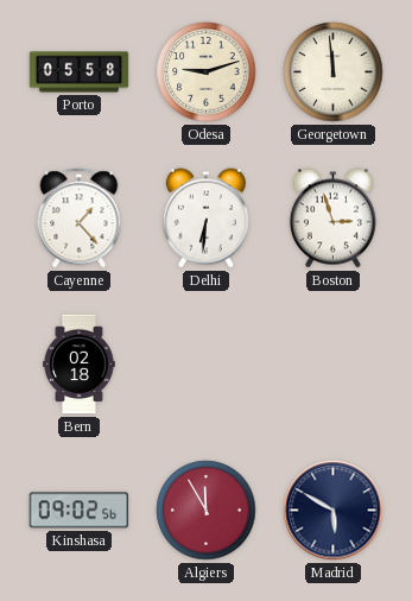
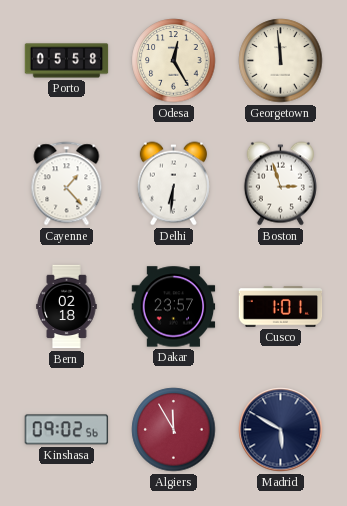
Odesa: 9:12 -> 12:25 (174, 61)
Dakar: none -> 23:57 (174, 307)
Cusco: none -> 1:01 (281, 307)
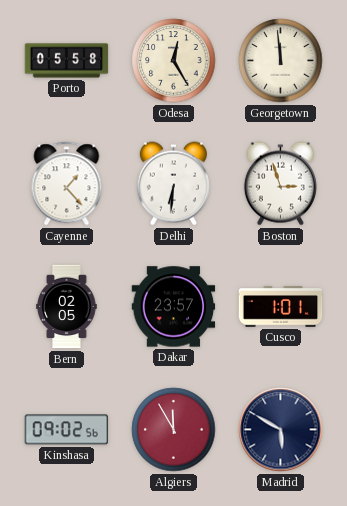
Bern: 02:18 -> 02:05 (67, 307)
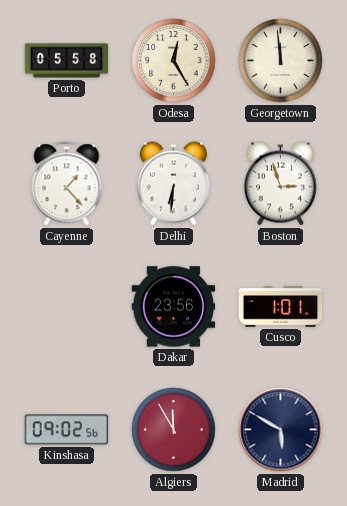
Bern: 02:05 -> none (67, 307)
Dakar: 23:57 -> 23:56 (174, 307)
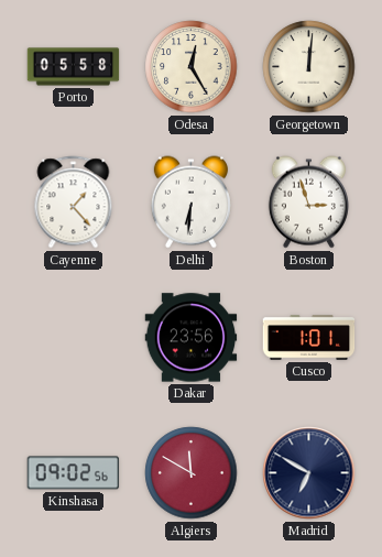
Georgetown: 11:59 -> 12:01 (309, 67)
Algiers: 11:55 -> 11:50 (192, 473)
Madrid: 5:50 -> 6:50 (309, 473)
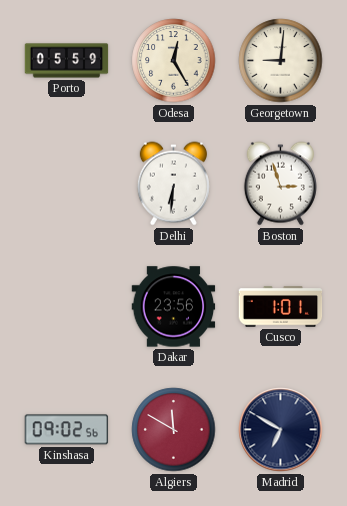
Porto: 05:58 -> 05:59 (67, 61)
Georgetown: 12:01 -> 9:01 (281, 61)
Cayenne: 1:23 -> none (74, 203)
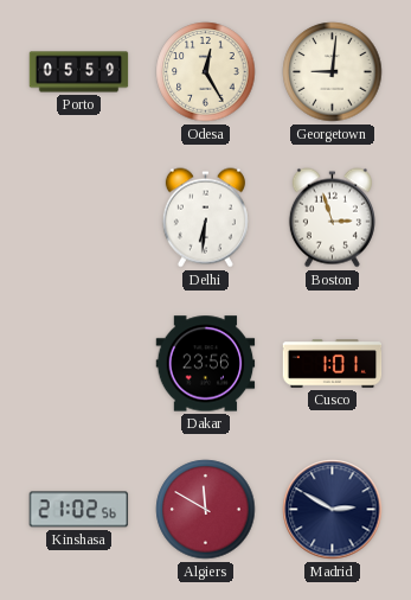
Kinshasa: 09:02 -> 21:02 (79, 510)
Madrid: 6:50 -> 2:50 (333, 510)
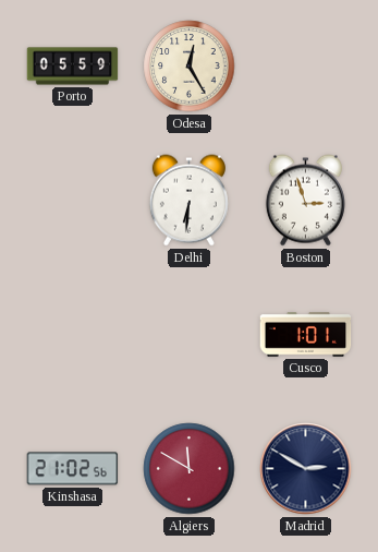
Georgetown: 9:01 -> none (333, 72)
Dakar: 23:56 -> none (206, 364)
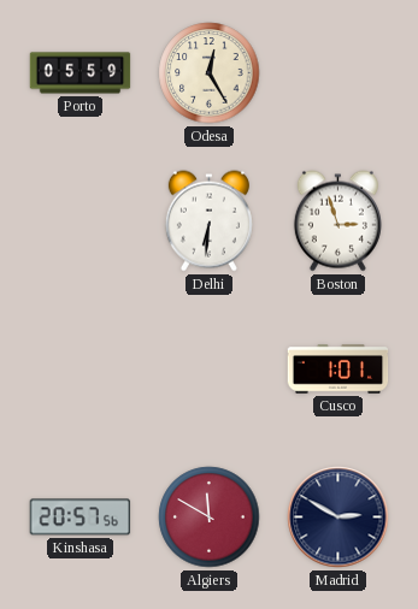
Kinshasa: 21:02 -> 20:57 (81, 518)
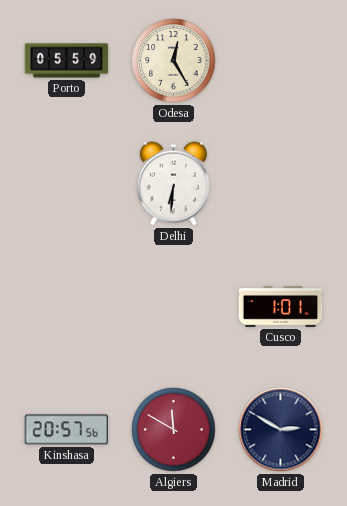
Boston: 2:57 -> none (337, 221)
